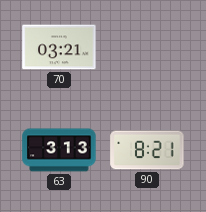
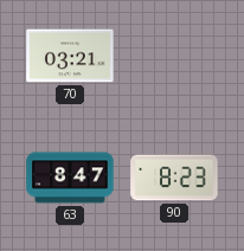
63: 3:13 -> 8:47 (70, 178)
90: 8:21 -> 8:23 (174, 178)
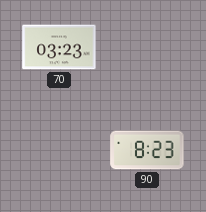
70: 03:21 -> 03:23 (59, 47)
63: 8:47 -> none (70, 178)
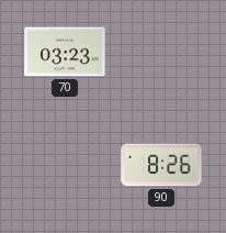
90: 8:23 -> 8:26 (161, 165)
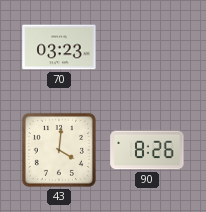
43: none -> 4:01 (59, 150)
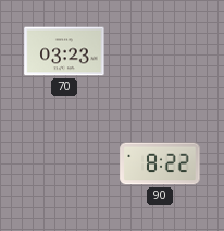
43: 4:01 -> none (59, 150)
90: 8:26 -> 8:22 (160, 163)
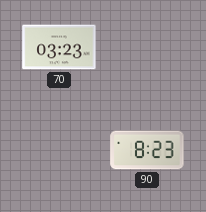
90: 8:22 -> 8:23 (147, 150)
